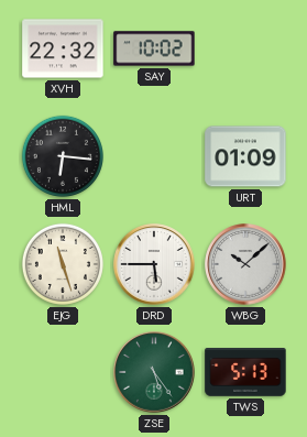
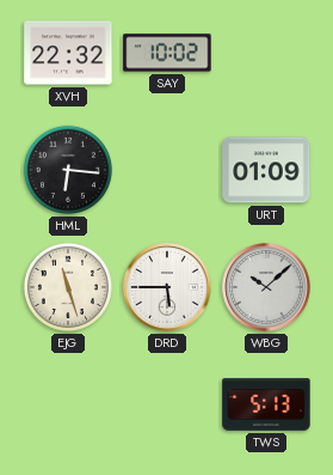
ZSE: 5:24 -> none (154, 372)
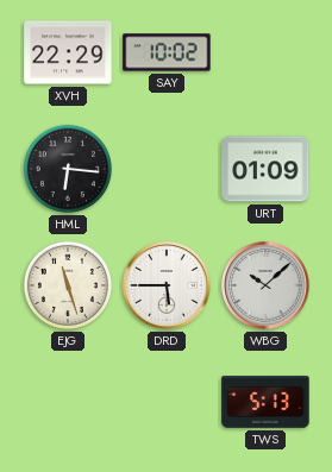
XVH: 22:32 -> 22:29 (68, 52)
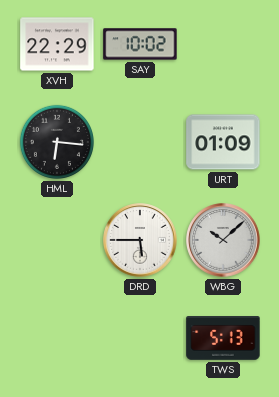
EJG: 11:27 -> none (68, 285)
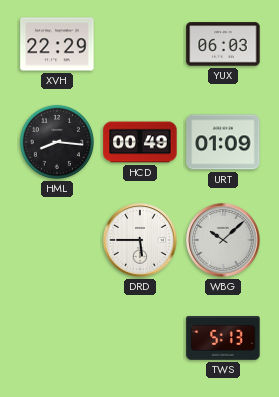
SAY: 10:02 -> none (140, 44)
YUX: none -> 06:03 (223, 44)
HML: 6:16 -> 8:16 (57, 142)
HCD: none -> 00:49 (140, 142)
